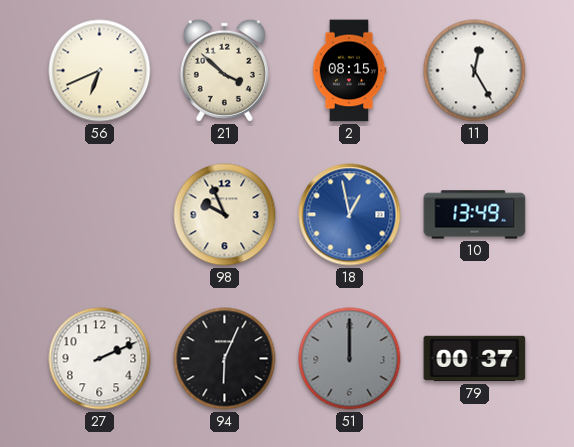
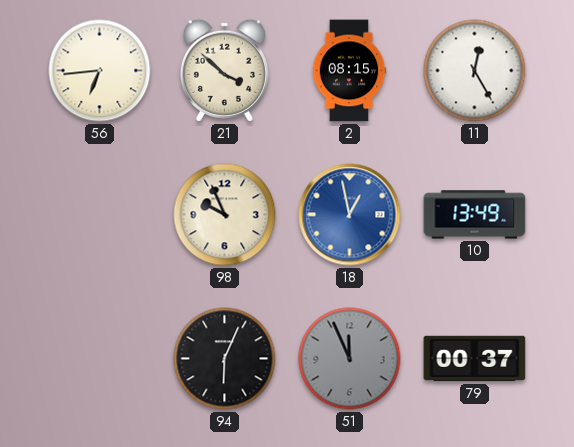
56: 6:41 -> 6:44 (100, 71)
27: 2:11 -> none (100, 359)
51: 12:00 -> 11:56 (350, 359)
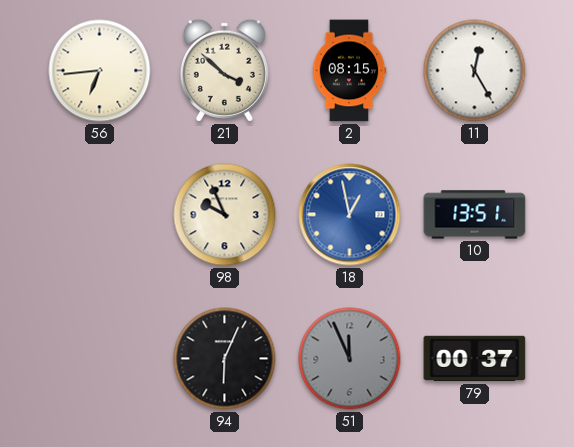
10: 13:49 -> 13:51 (475, 215)
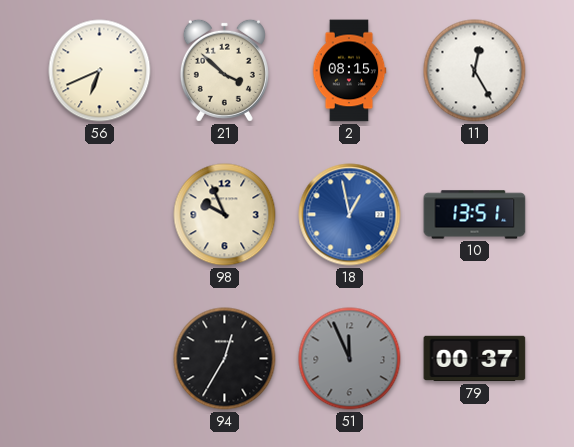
56: 6:44 -> 6:41 (100, 71)
94: 6:04 -> 12:35 (225, 359)
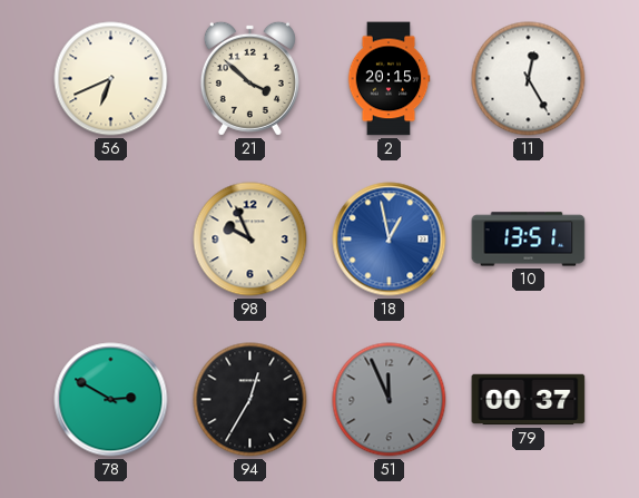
2: 08:15 -> 20:15 (389, 79)
78: none -> 2:50 (111, 400)
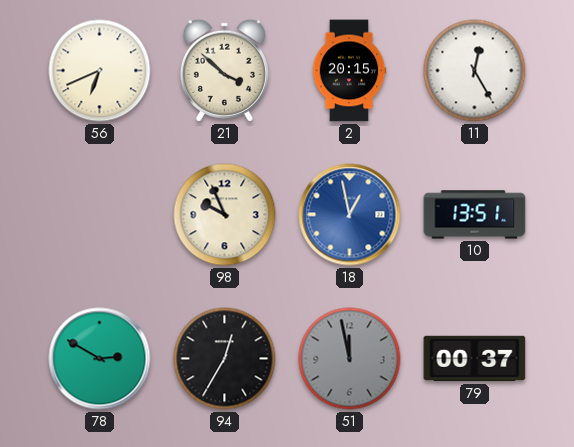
51: 11:56 -> 11:58 (350, 359)
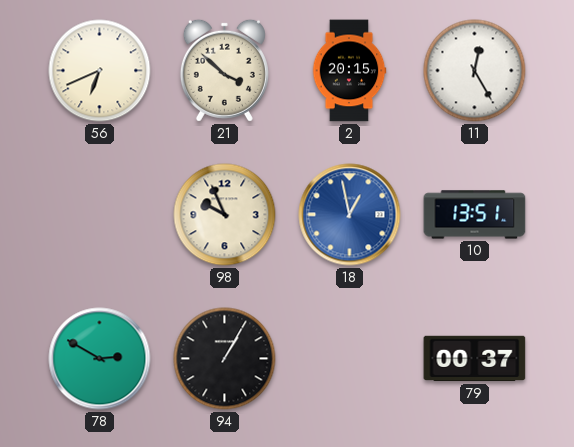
94: 12:35 -> 1:05 (225, 359)
51: 11:58 -> none (350, 359)
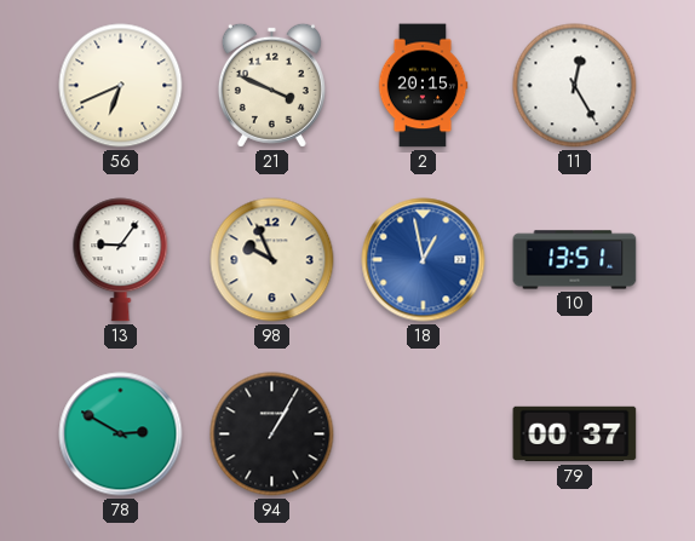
21: 3:52 -> 3:49 (271, 85)
13: none -> 9:06 (121, 260)
